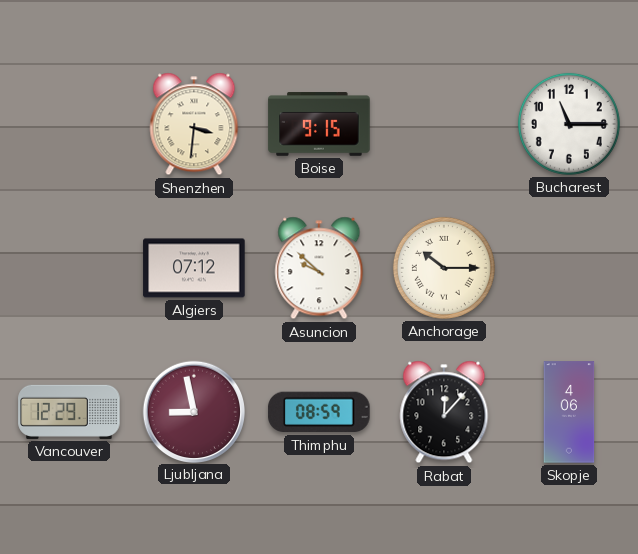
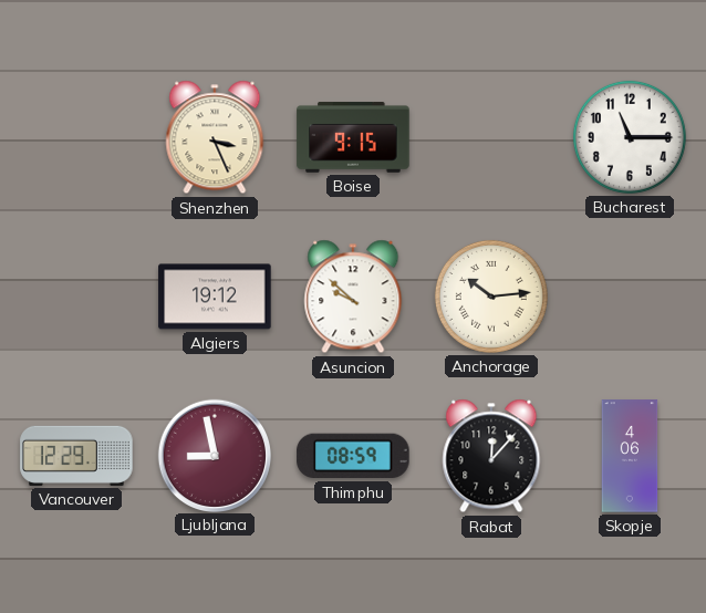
Shenzhen: 3:31 -> 3:26 (215, 137)
Algiers: 07:12 -> 19:12 (215, 297)
Anchorage: 10:15 -> 10:14 (491, 297)
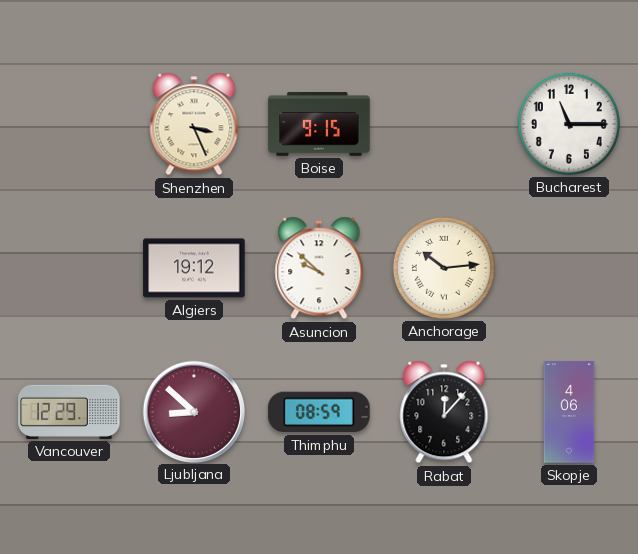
Ljubljana: 8:58 -> 8:52 (193, 411)
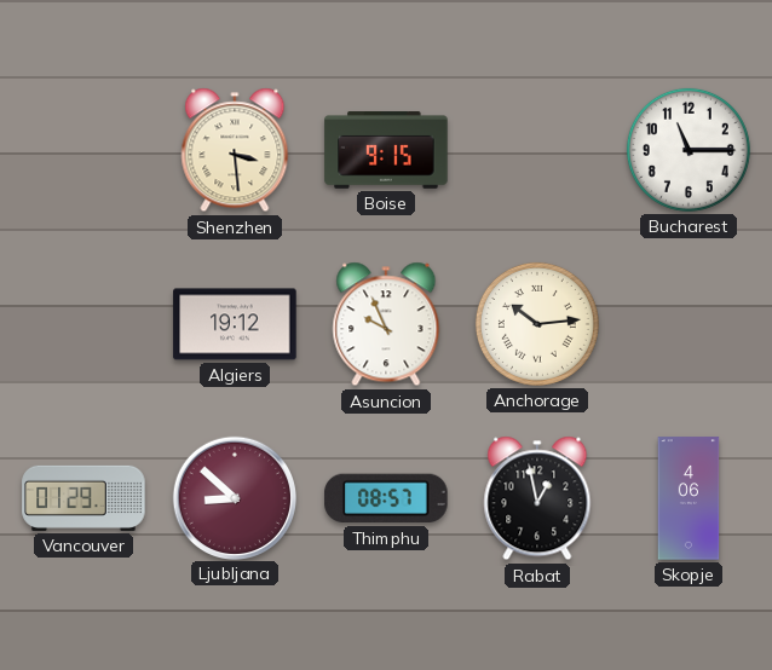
Shenzhen: 3:26 -> 3:29 (235, 150)
Asuncion: 9:52 -> 9:56 (386, 324)
Vancouver: 12:29 -> 01:29 (83, 498)
Thimphu: 08:59 -> 08:57 (386, 498)
Rabat: 12:07 -> 12:58 (537, 498)
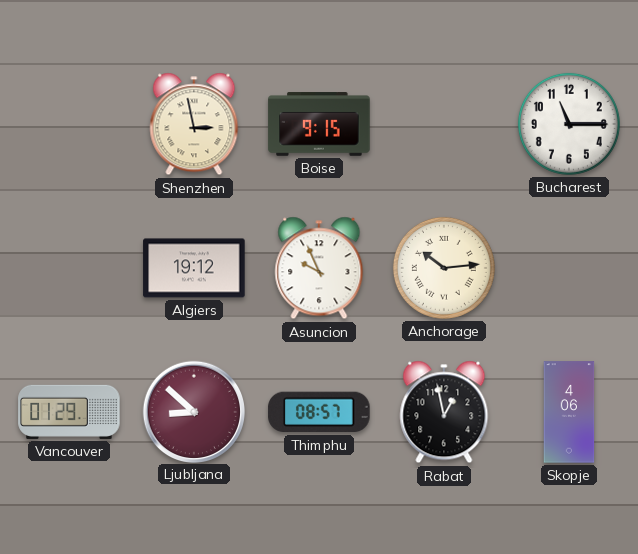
Shenzhen: 3:29 -> 2:58 (194, 124)
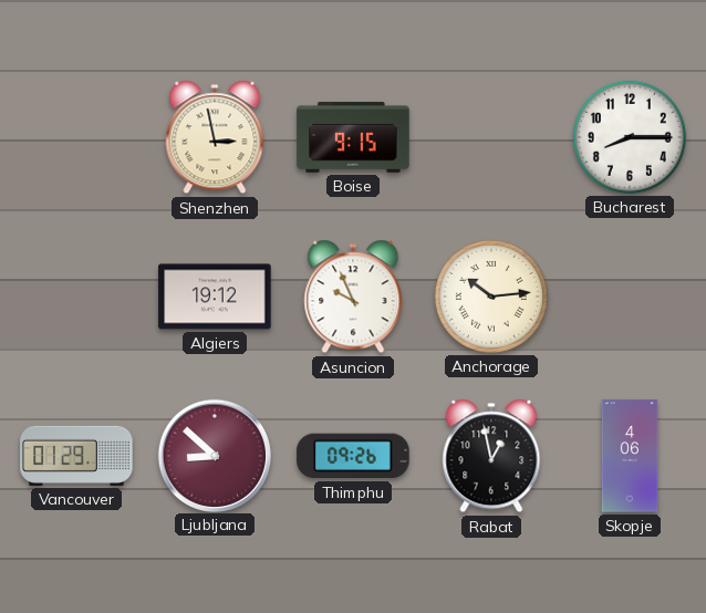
Bucharest: 11:15 -> 8:15 (630, 137)
Thimphu: 08:57 -> 09:26 (353, 456)
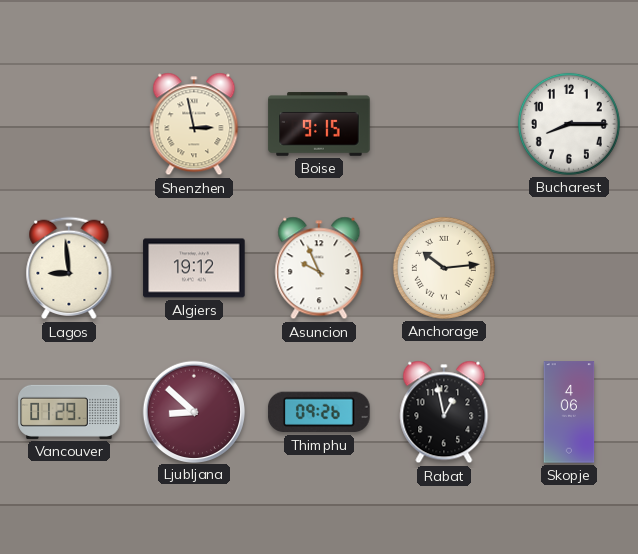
Lagos: none -> 8:59 (69, 268)
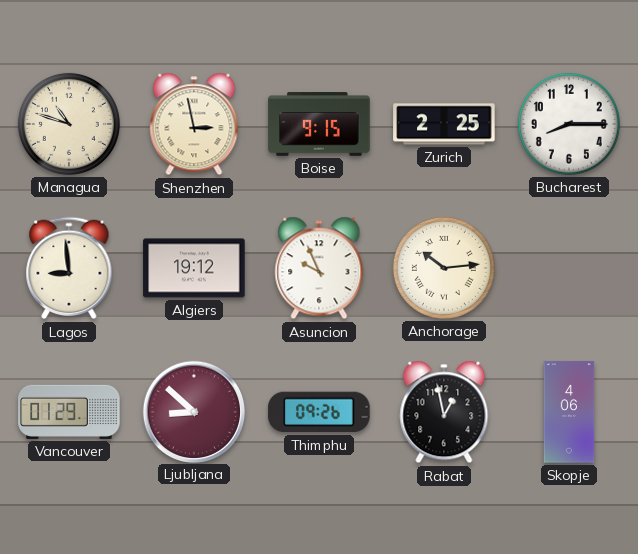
Managua: none -> 10:48 (69, 124)
Zurich: none -> 2:25 (444, 124)
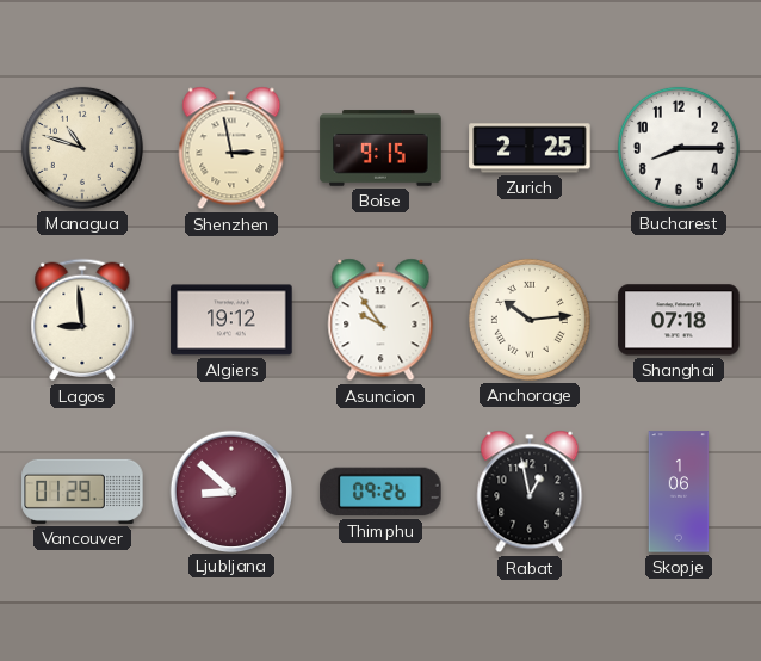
Asuncion: 9:56 -> 9:54 (380, 320)
Shanghai: none -> 07:18 (679, 320)
Skopje: 4:06 -> 1:06 (679, 492)
